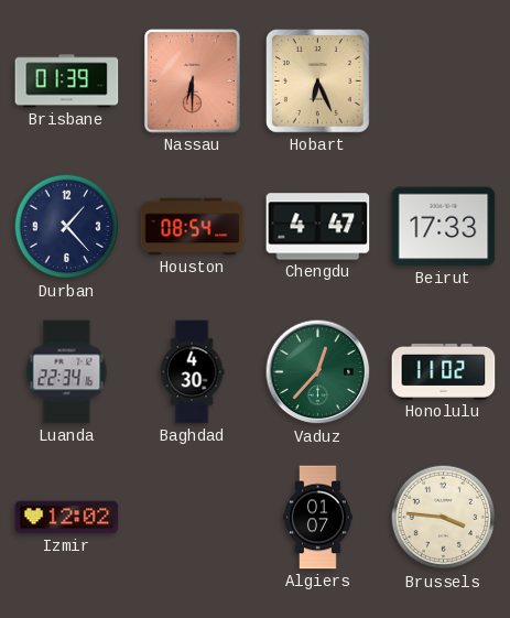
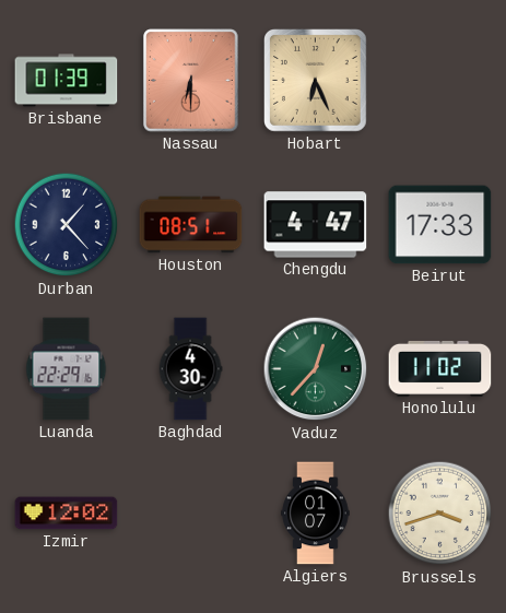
Houston: 08:54 -> 08:51 (191, 225)
Luanda: 22:34 -> 22:29 (67, 369)
Brussels: 3:46 -> 3:42 (440, 514)
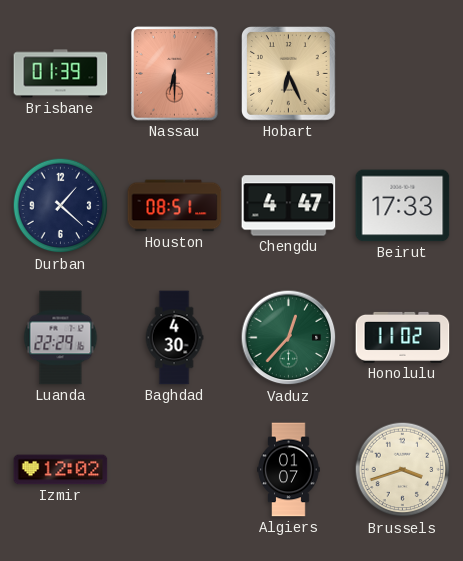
Durban: 1:23 -> 1:22 (61, 206)
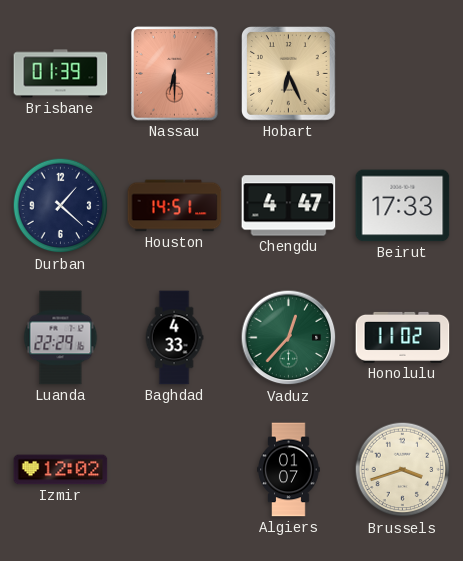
Houston: 08:51 -> 14:51 (175, 206)
Baghdad: 4:30 -> 4:33 (174, 338)
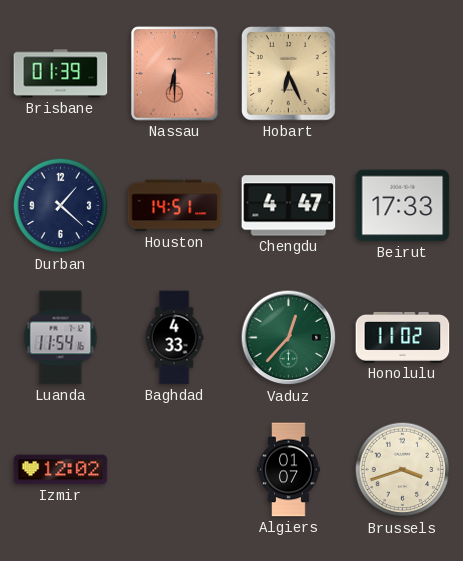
Luanda: 22:29 -> 11:54 (61, 338)
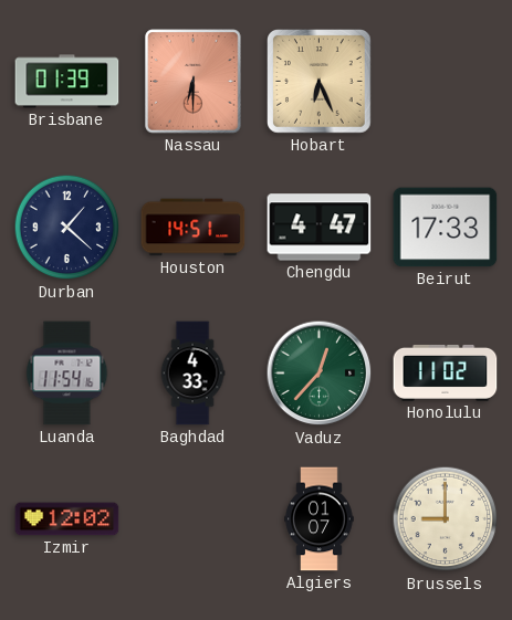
Brussels: 3:42 -> 9:00 (446, 519)
